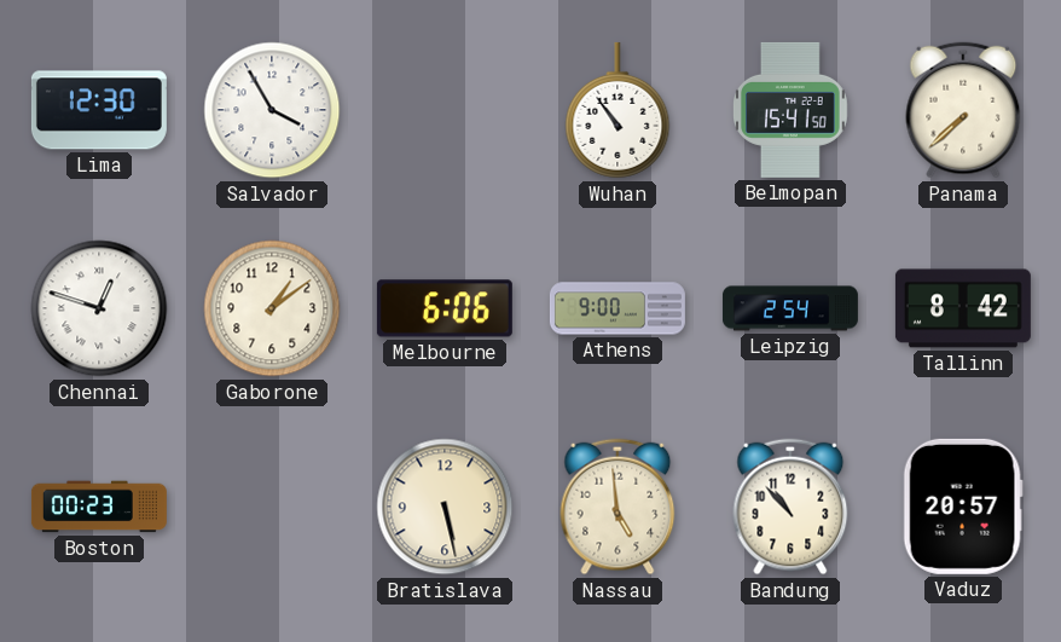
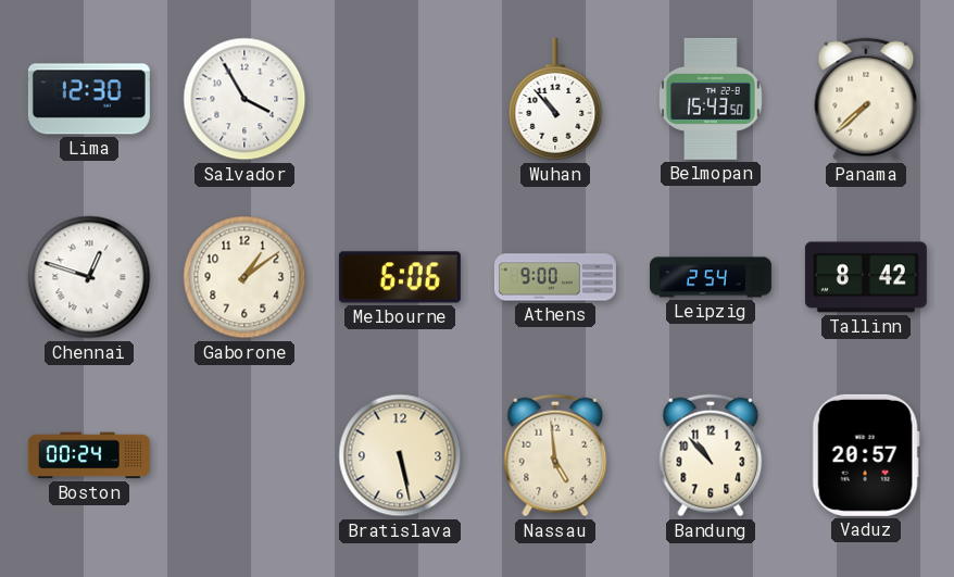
Wuhan: 10:54 -> 10:53 (555, 99)
Belmopan: 15:41 -> 15:43 (712, 99)
Boston: 00:23 -> 00:24 (89, 455)
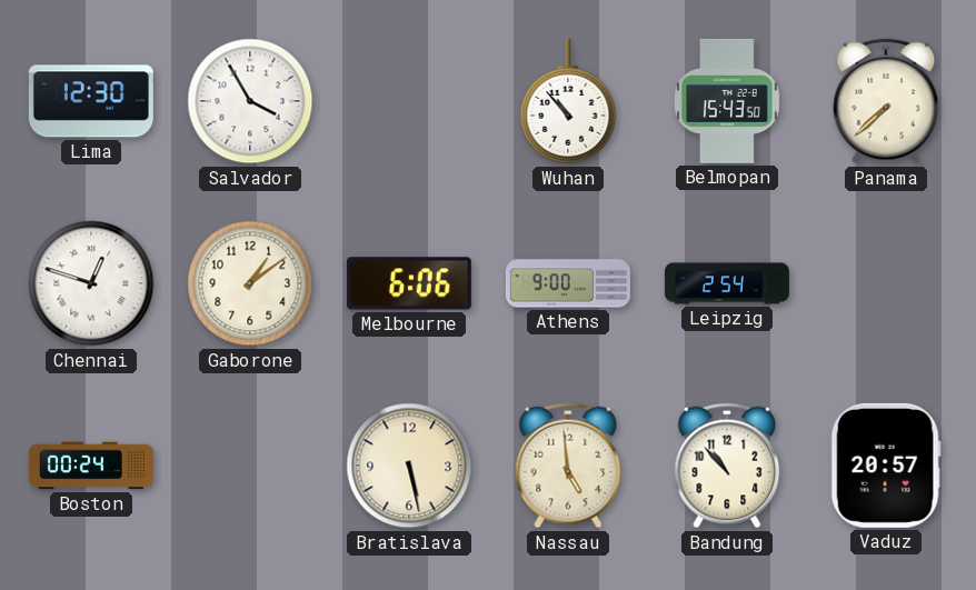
Tallinn: 8:42 -> none (866, 277)
